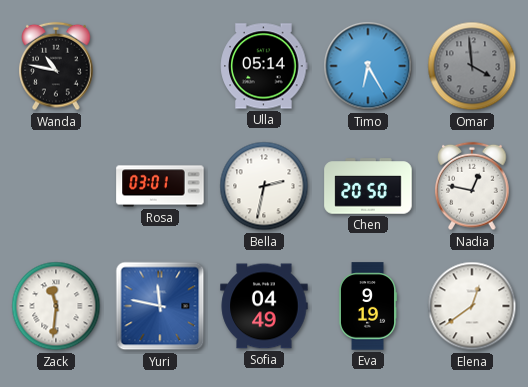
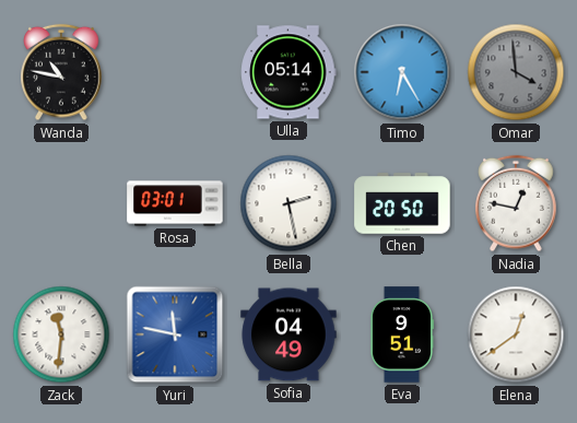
Bella: 2:32 -> 2:28 (288, 203)
Eva: 9:19 -> 9:51 (402, 334)
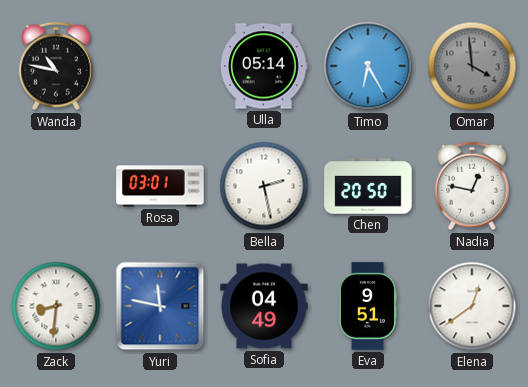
Zack: 11:31 -> 8:31 (56, 306)
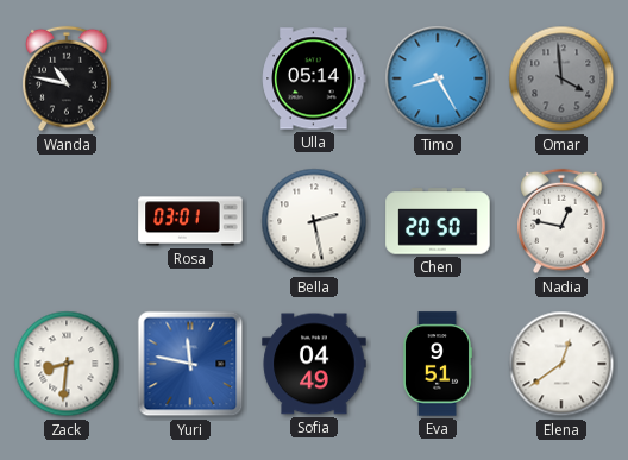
Timo: 6:25 -> 8:25 (438, 78)
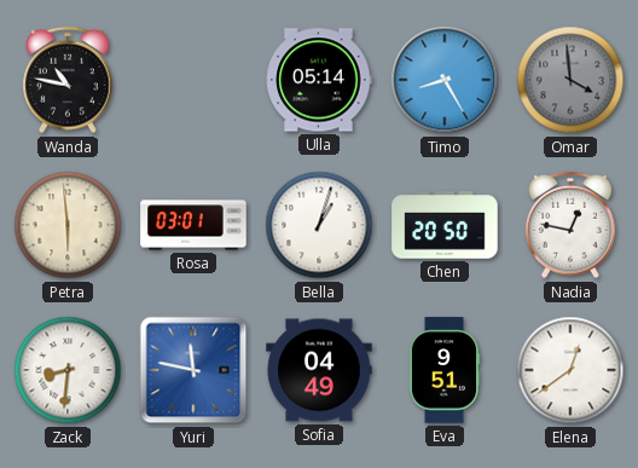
Petra: none -> 5:59 (68, 225)
Bella: 2:28 -> 1:03 (319, 225)
